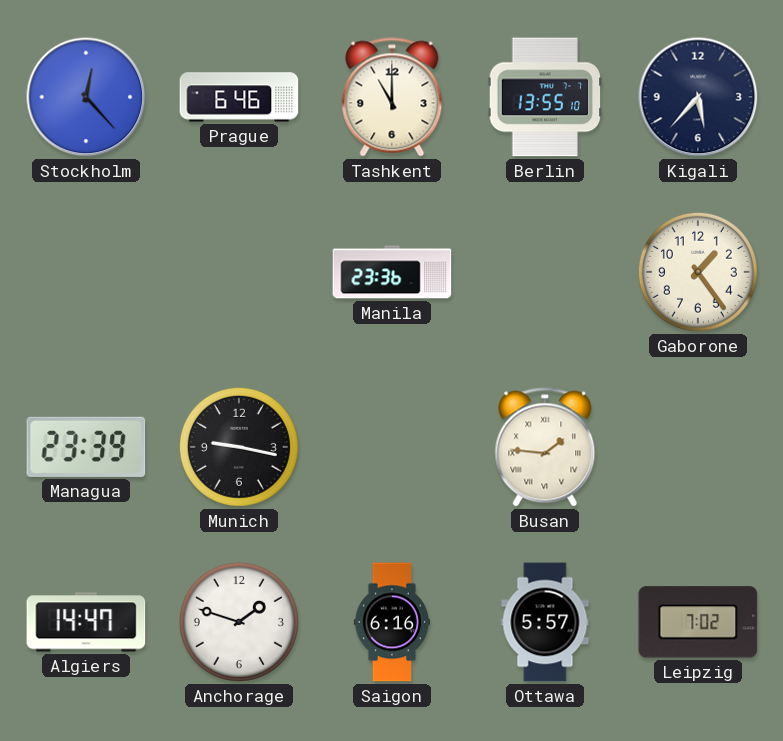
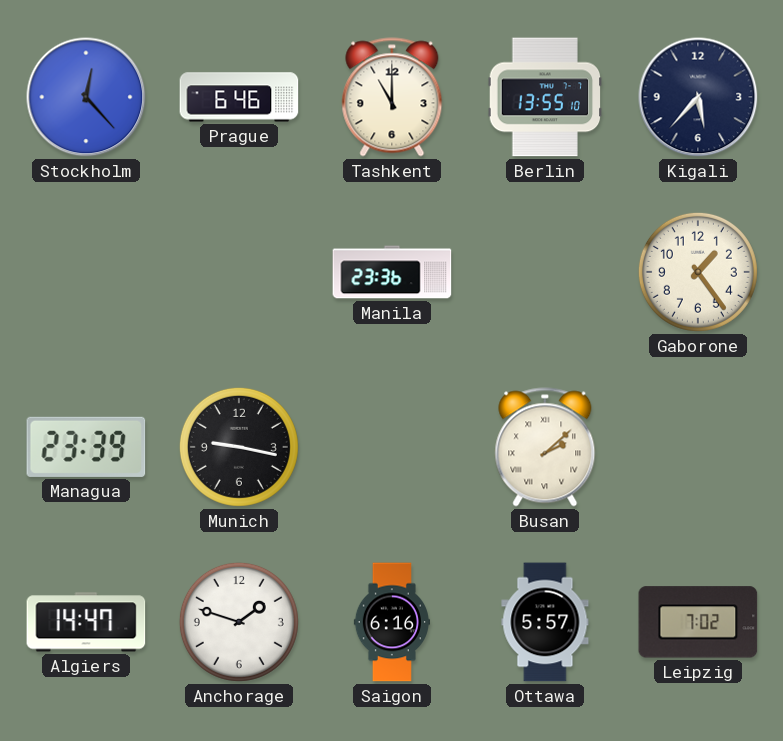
Busan: 1:46 -> 2:08 (545, 447)
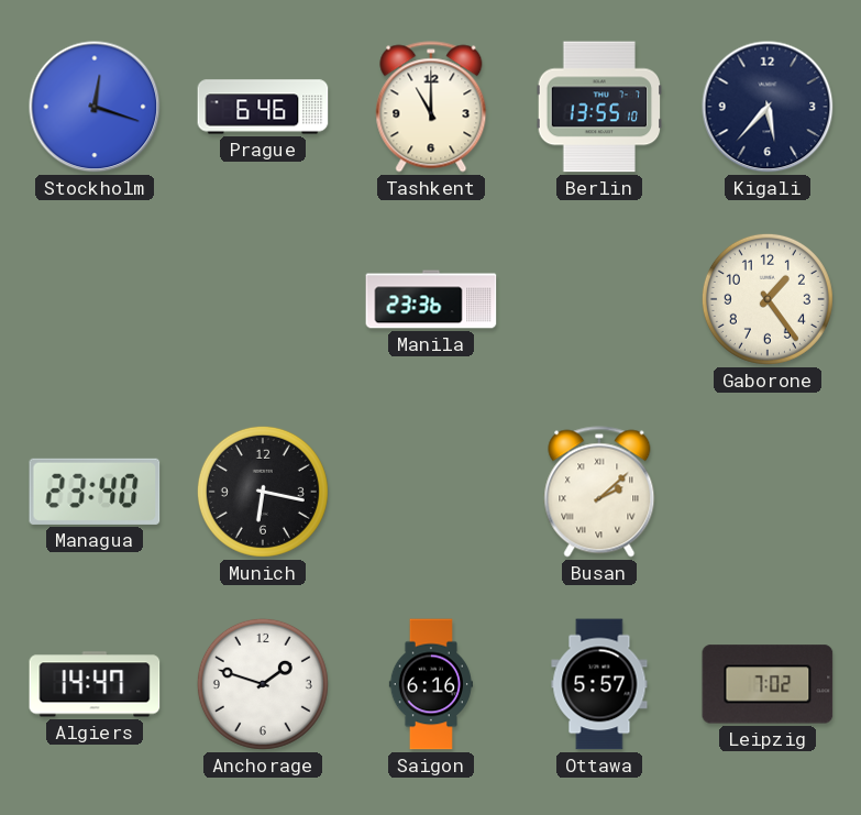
Stockholm: 12:23 -> 12:18 (95, 107)
Managua: 23:39 -> 23:40 (95, 492)
Munich: 9:17 -> 6:17 (263, 492)
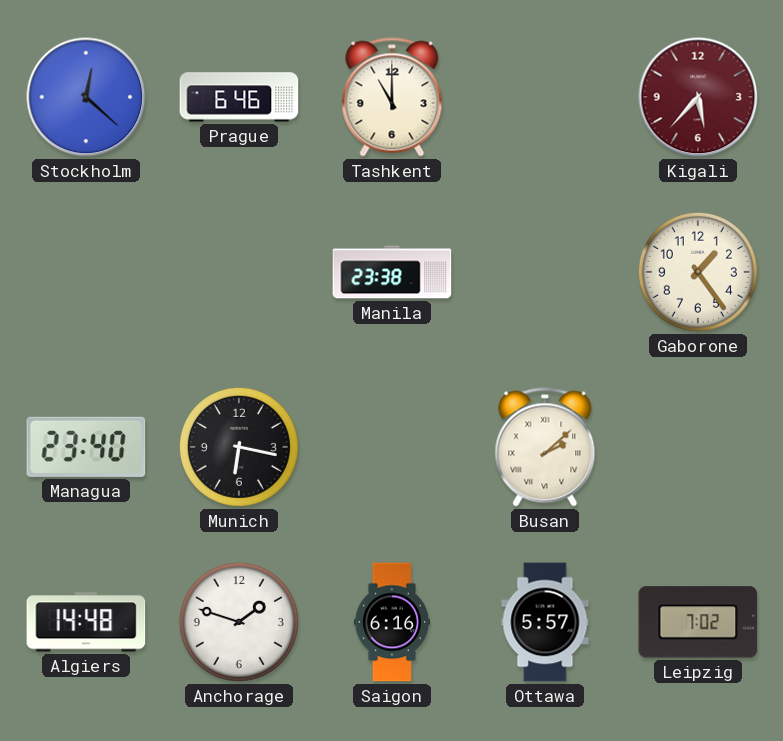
Stockholm: 12:18 -> 12:22 (86, 97)
Berlin: 13:55 -> none (599, 107)
Kigali dial: navy -> burgundy (698, 97)
Manila: 23:36 -> 23:38 (392, 272)
Algiers: 14:47 -> 14:48 (86, 622)
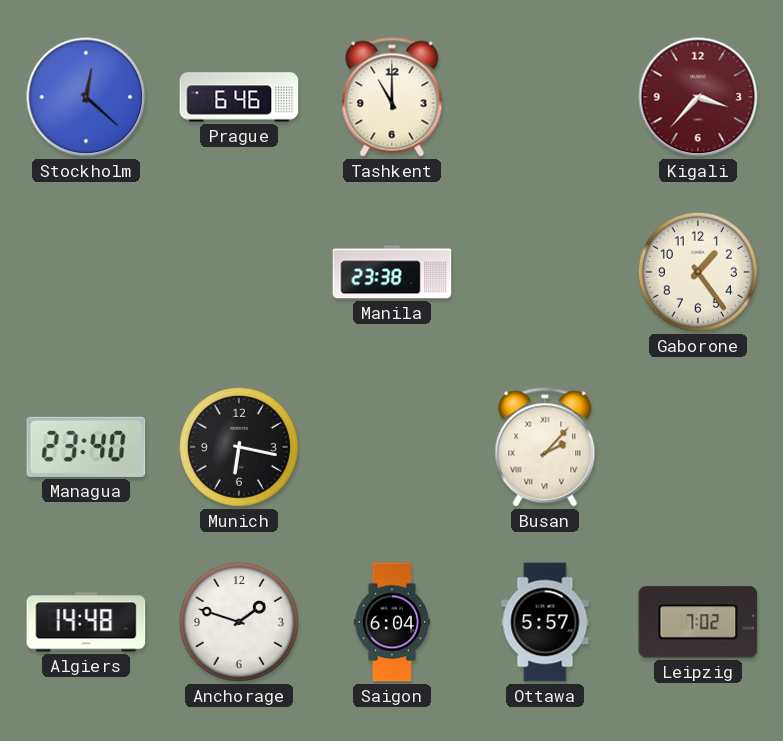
Kigali: 5:37 -> 3:37 (698, 97)
Busan: 2:08 -> 2:07 (545, 447)
Saigon: 6:16 -> 6:04 (391, 622)
